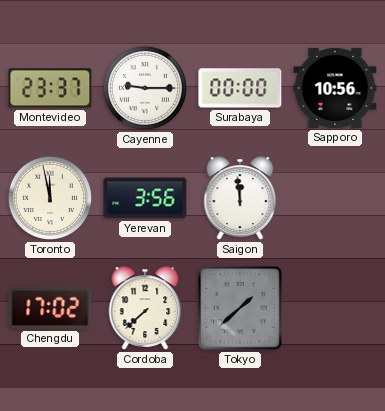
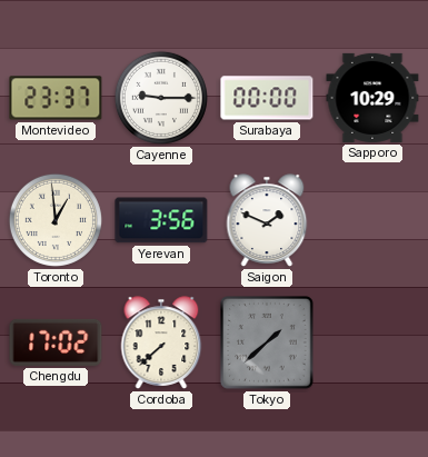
Sapporo: 10:56 -> 10:29 (372, 98)
Toronto: 11:58 -> 12:59 (56, 220)
Saigon: 11:59 -> 1:49 (267, 220)
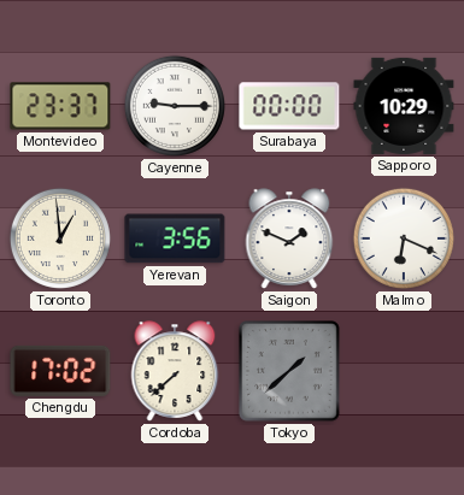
Malmo: none -> 6:19 (404, 238)
